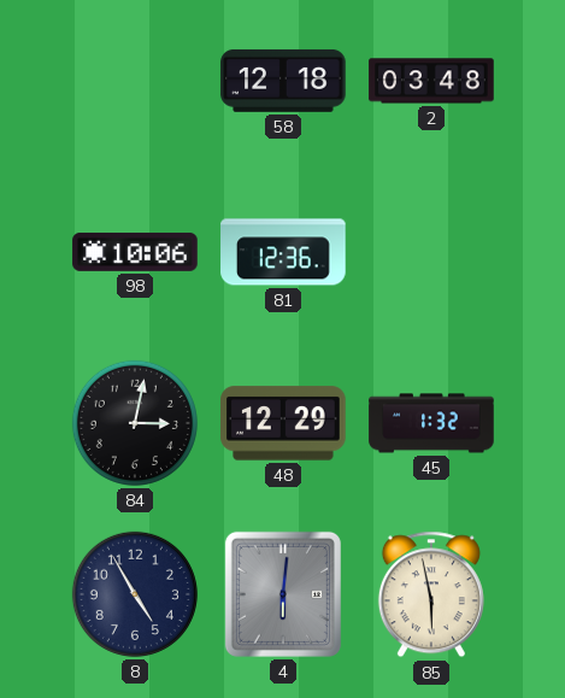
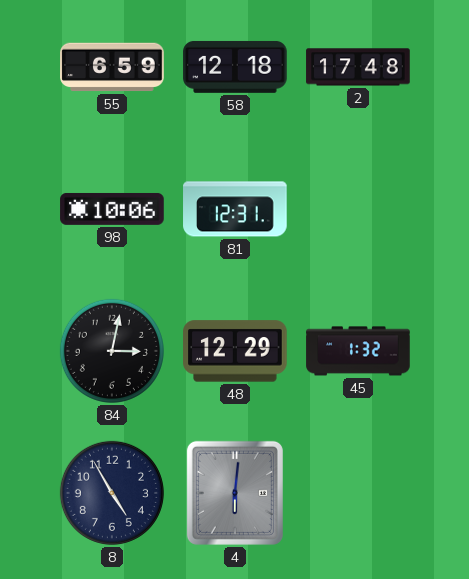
55: none -> 6:59 (112, 67)
2: 03:48 -> 17:48 (358, 67)
81: 12:36 -> 12:31 (235, 209)
85: 5:58 -> none (431, 594)
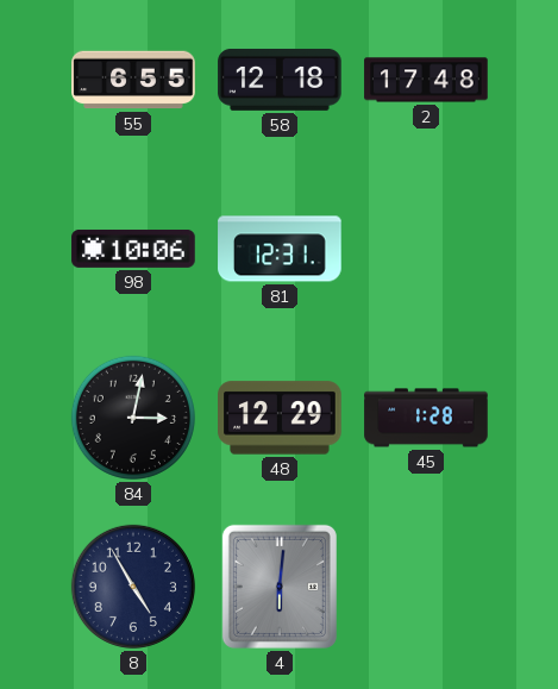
55: 6:59 -> 6:55 (133, 80)
45: 1:32 -> 1:28 (426, 418)
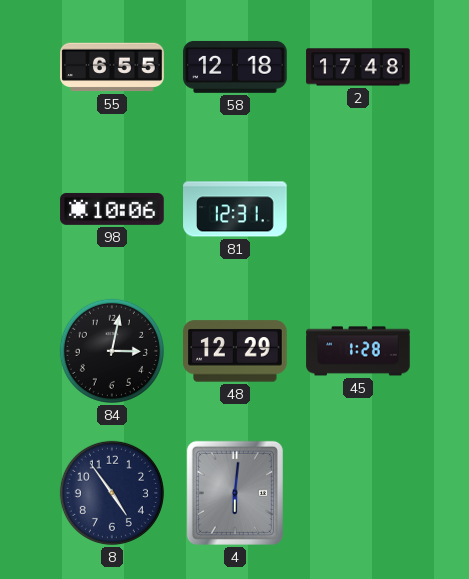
8: 4:55 -> 4:54 (112, 493)
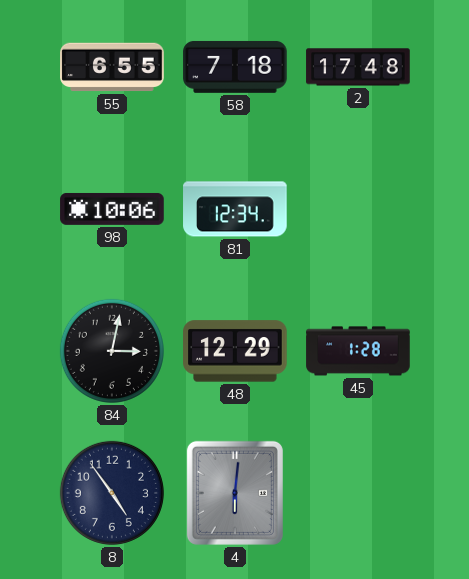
58: 12:18 -> 7:18 (235, 67)
81: 12:31 -> 12:34 (235, 209)
